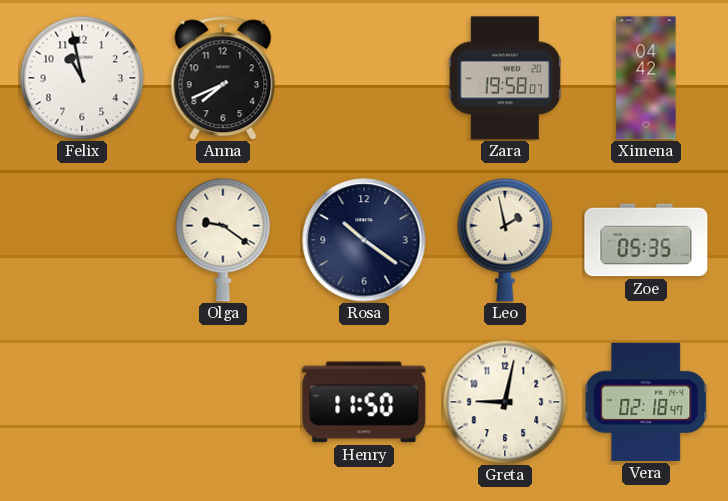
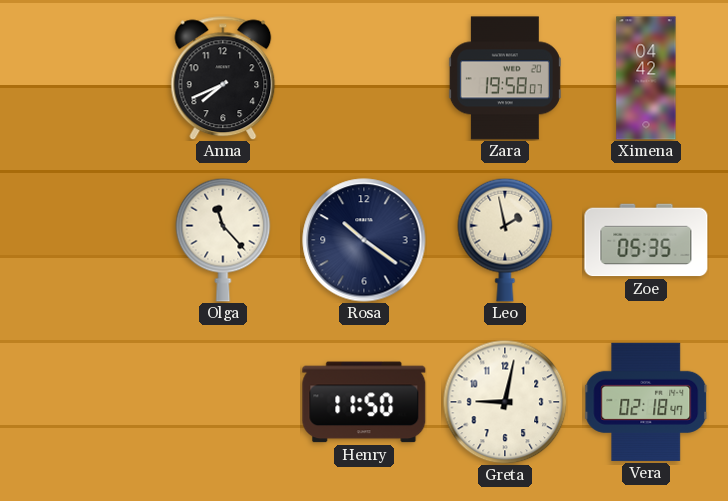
Felix: 10:58 -> none (82, 78)
Olga: 9:21 -> 11:23 (223, 240)
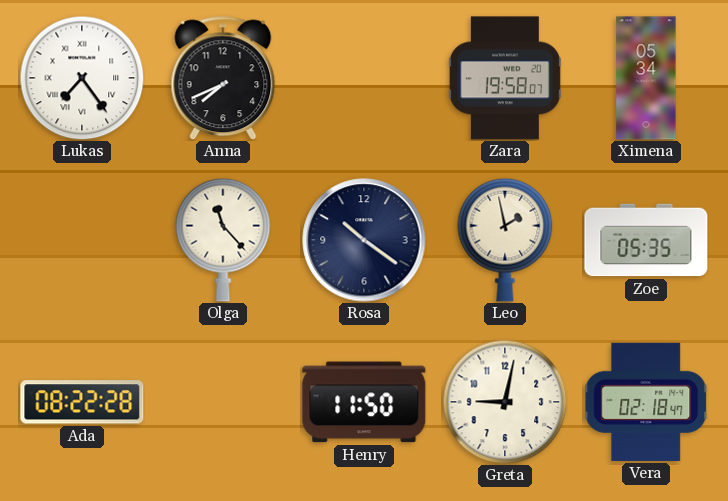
Lukas: none -> 7:24 (82, 78)
Ximena: 04:42 -> 05:34 (646, 78)
Ada: none -> 08:22 (82, 402)
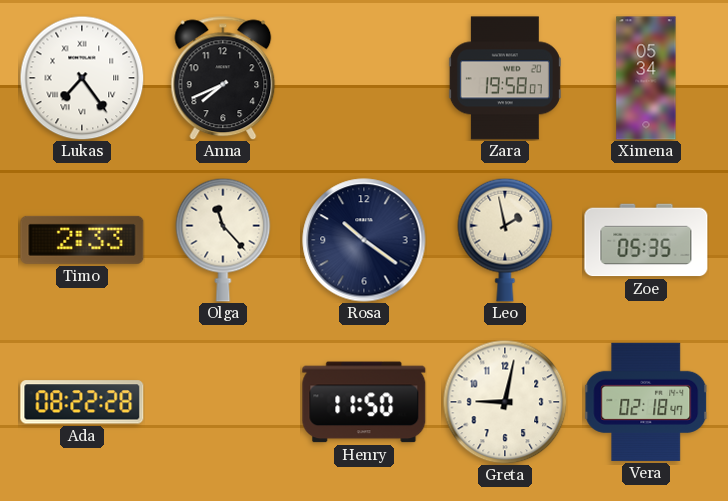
Timo: none -> 2:33 (82, 240)
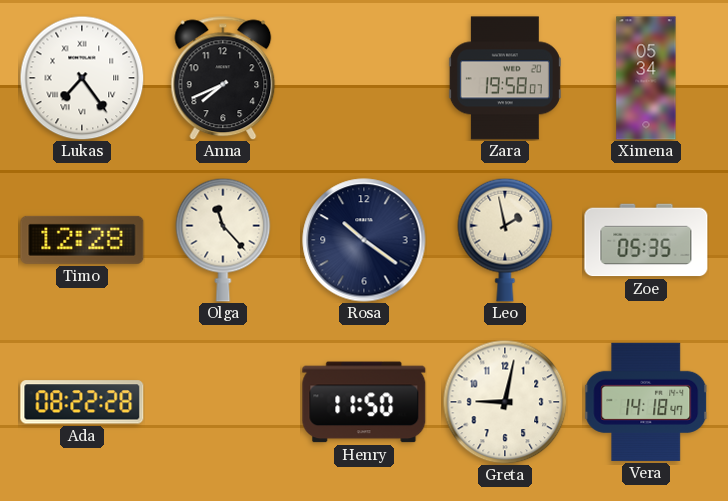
Timo: 2:33 -> 12:28 (82, 240)
Vera: 02:18 -> 14:18 (646, 402)
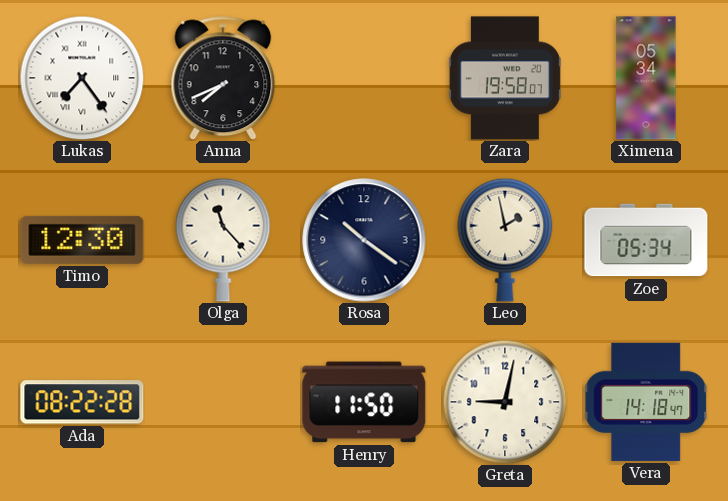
Timo: 12:28 -> 12:30 (82, 240)
Zoe: 05:35 -> 05:34 (646, 240)
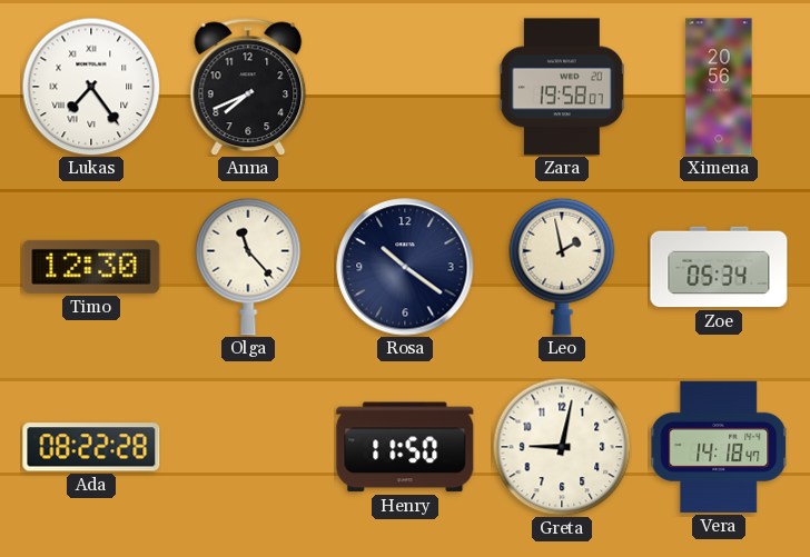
Ximena: 05:34 -> 20:56 (719, 87)
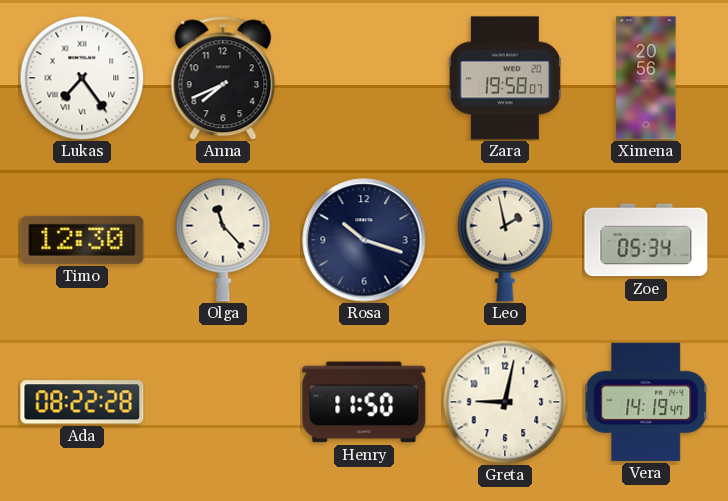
Rosa: 10:21 -> 10:18 (364, 240)
Vera: 14:18 -> 14:19 (646, 402)
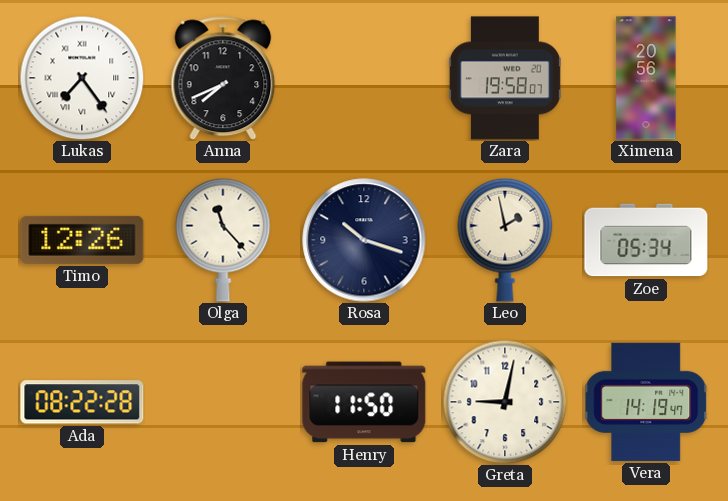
Timo: 12:30 -> 12:26 (82, 240)
